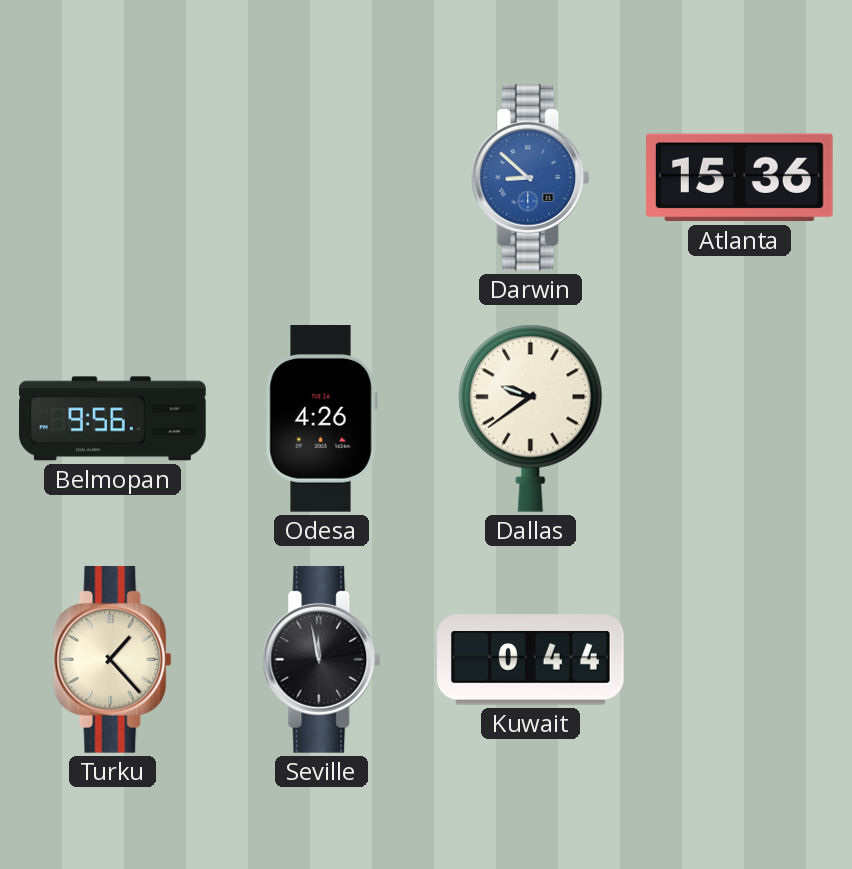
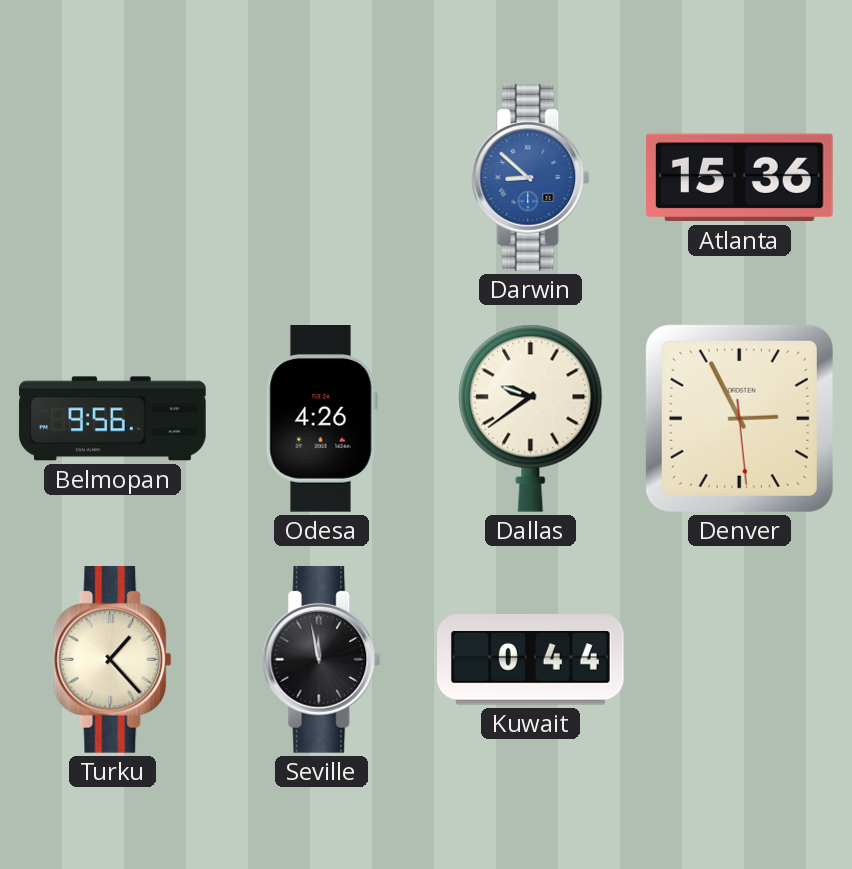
Denver: none -> 2:55 (739, 418)
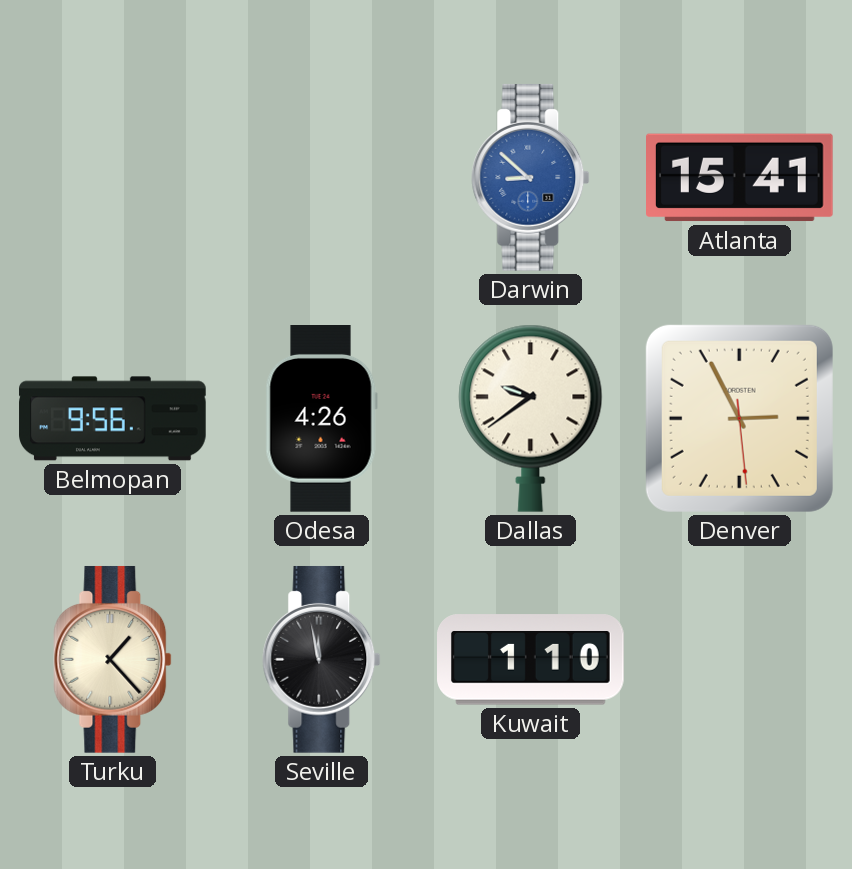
Atlanta: 15:36 -> 15:41 (740, 178)
Kuwait: 0:44 -> 1:10 (531, 660)
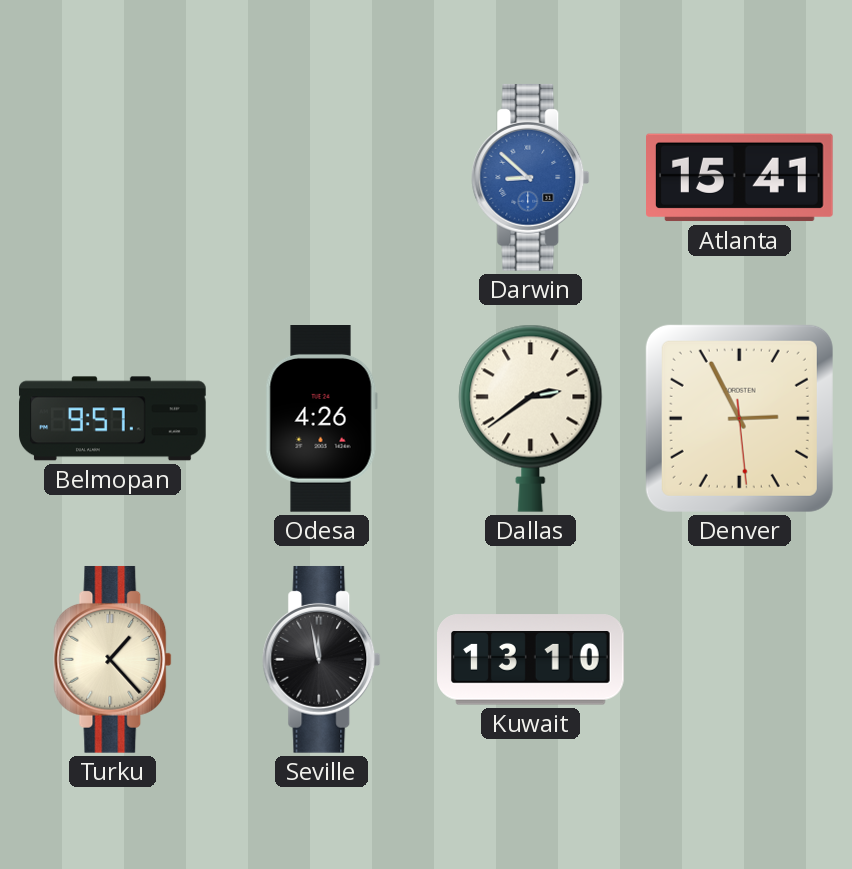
Belmopan: 9:56 -> 9:57 (113, 419)
Dallas: 9:39 -> 2:39 (531, 418)
Kuwait: 1:10 -> 13:10 (531, 660)
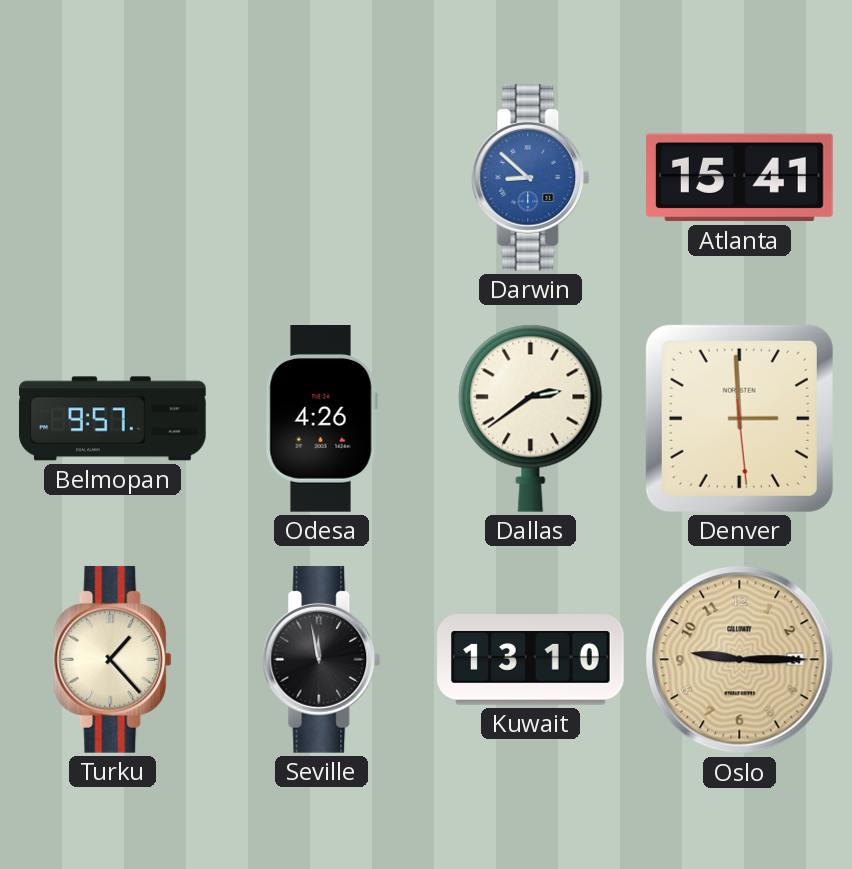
Denver: 2:55 -> 2:59 (739, 418)
Oslo: none -> 9:15 (740, 660)
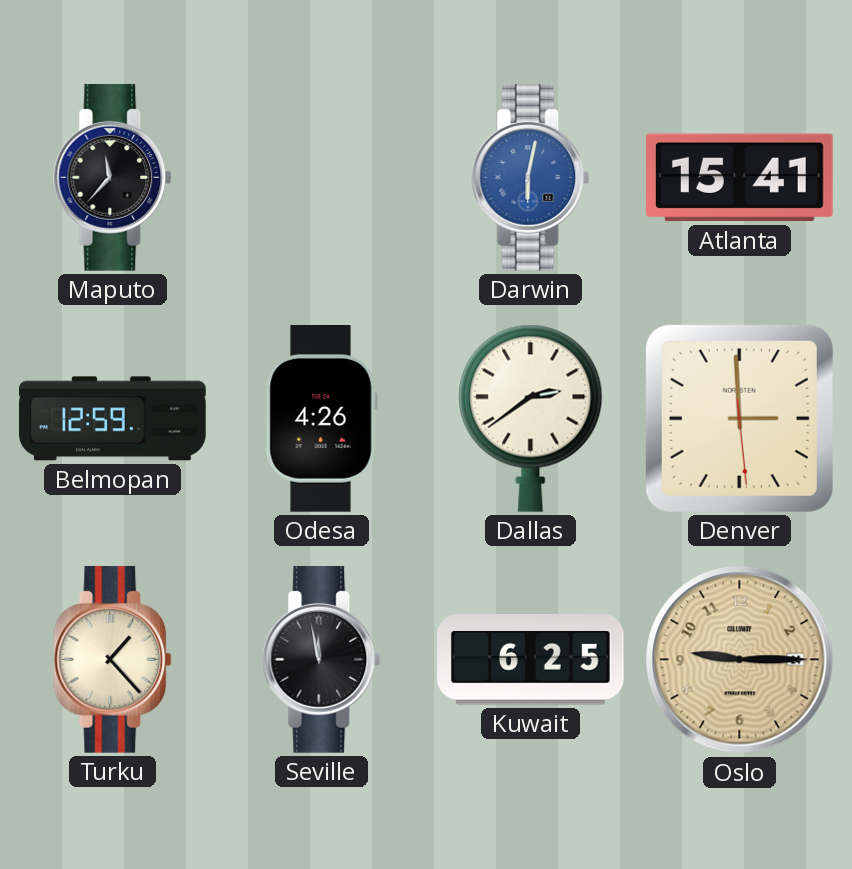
Maputo: none -> 11:37 (113, 178)
Darwin: 8:52 -> 6:02 (531, 178)
Belmopan: 9:57 -> 12:59 (113, 419)
Kuwait: 13:10 -> 6:25 (531, 660)
